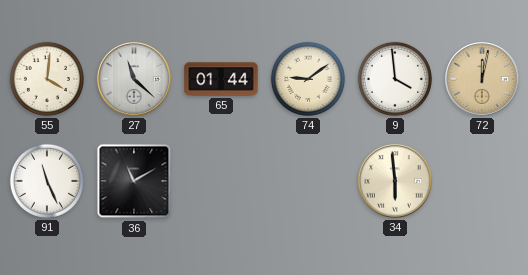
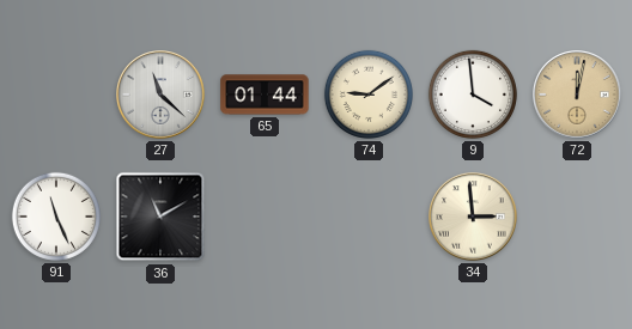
55: 4:01 -> none (47, 79)
34: 5:59 -> 2:59 (473, 217)
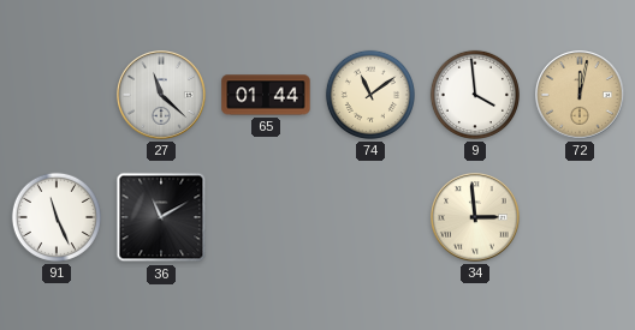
74: 9:09 -> 11:09 (370, 95)
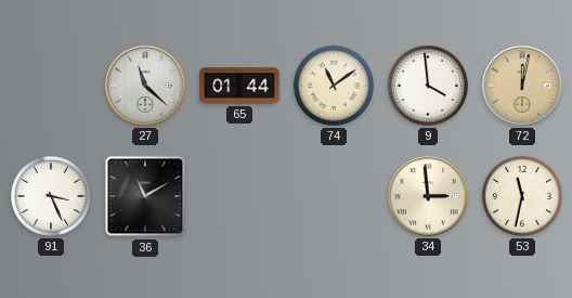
91: 11:26 -> 3:26 (51, 196)
53: none -> 11:32 (522, 196)
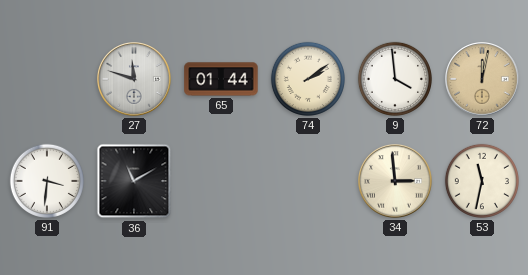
27: 11:22 -> 11:48 (134, 79)
74: 11:09 -> 2:09 (308, 79)
91: 3:26 -> 3:31 (47, 181)
